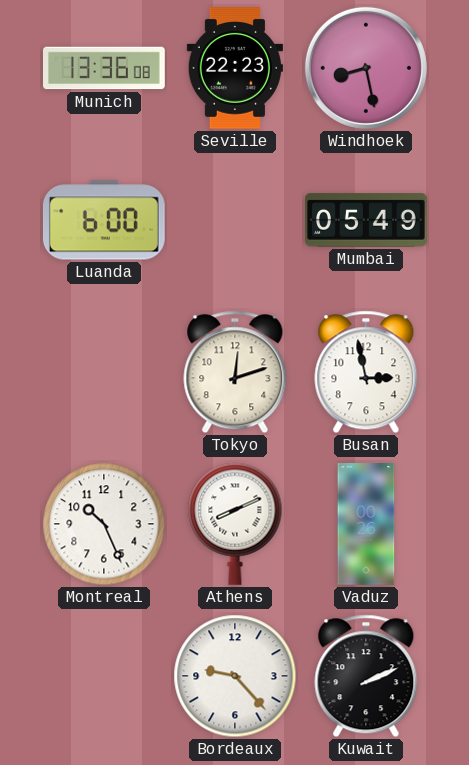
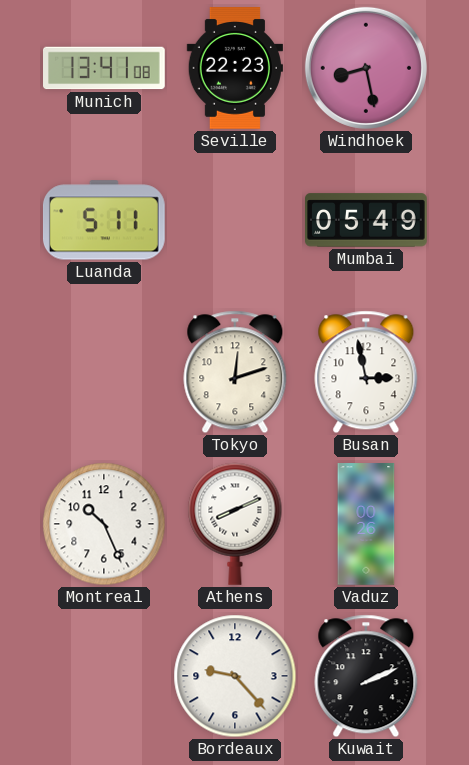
Munich: 13:36 -> 13:41 (105, 68)
Luanda: 6:00 -> 5:11 (104, 220)
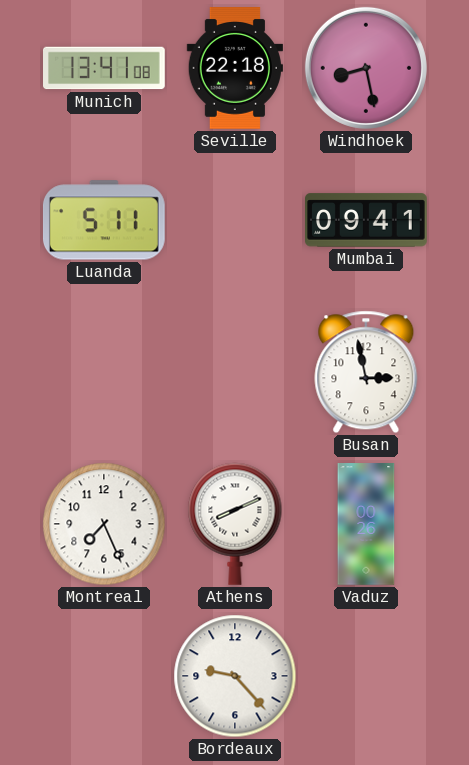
Seville: 22:23 -> 22:18 (235, 69)
Mumbai: 05:49 -> 09:41 (367, 220)
Tokyo: 12:12 -> none (235, 372)
Montreal: 10:26 -> 7:26 (104, 524)
Kuwait: 2:11 -> none (366, 676)
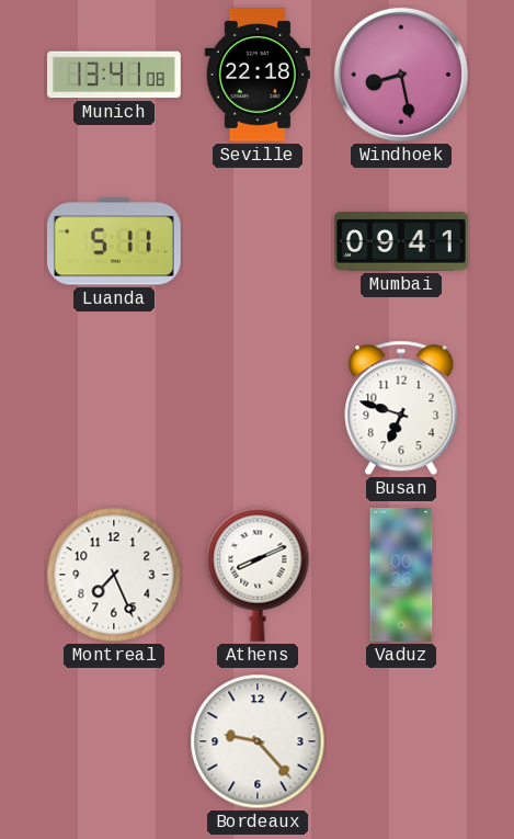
Busan: 2:58 -> 6:48 (401, 408)
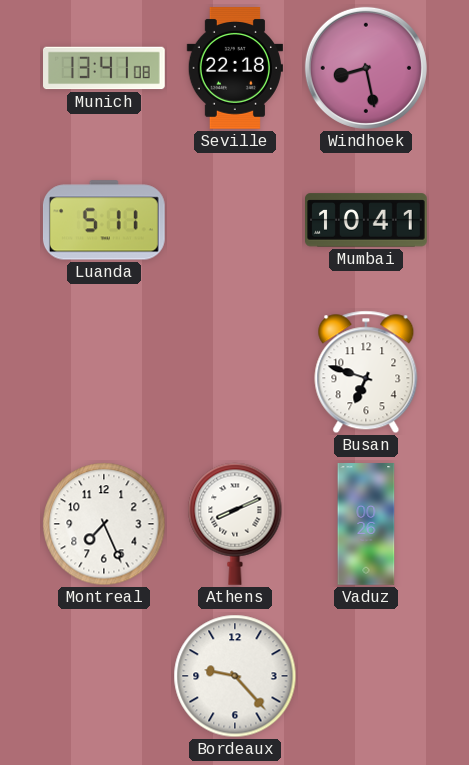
Mumbai: 09:41 -> 10:41 (367, 220)
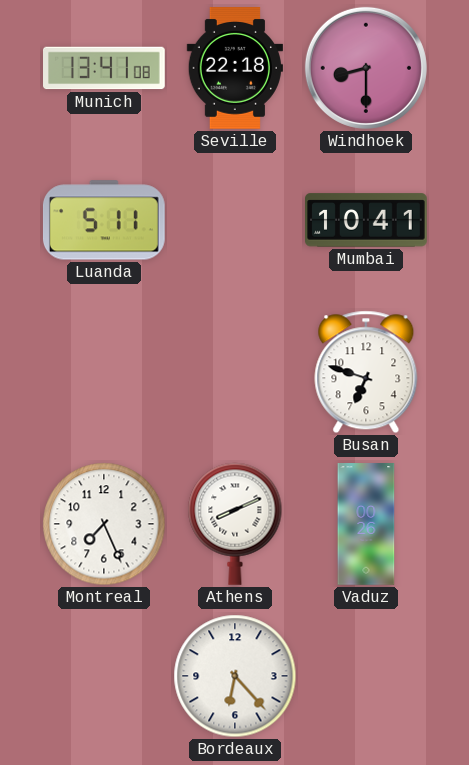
Windhoek: 8:28 -> 8:30 (366, 68)
Bordeaux: 9:23 -> 6:23 (235, 676)
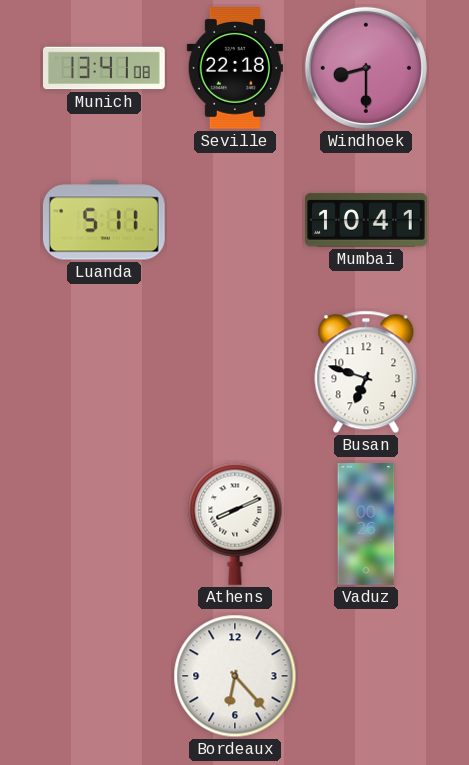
Montreal: 7:26 -> none (104, 524)
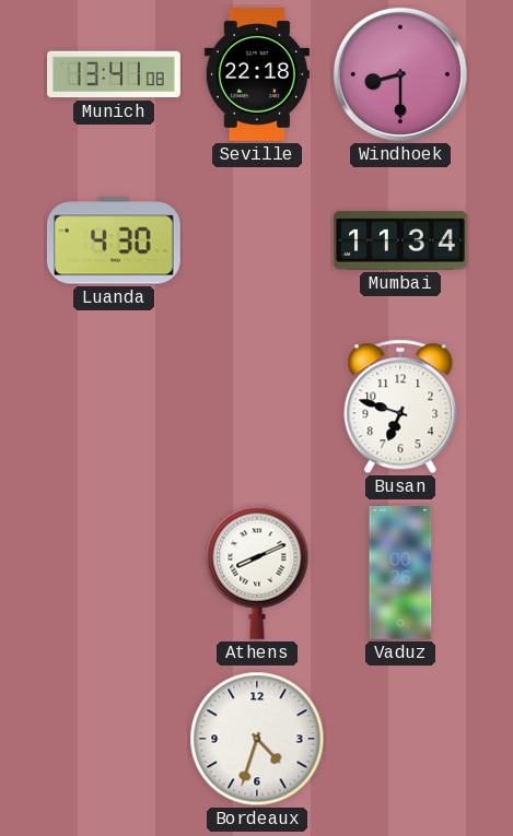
Luanda: 5:11 -> 4:30 (114, 240)
Mumbai: 10:41 -> 11:34 (401, 240)
Bordeaux: 6:23 -> 4:33 (257, 739)
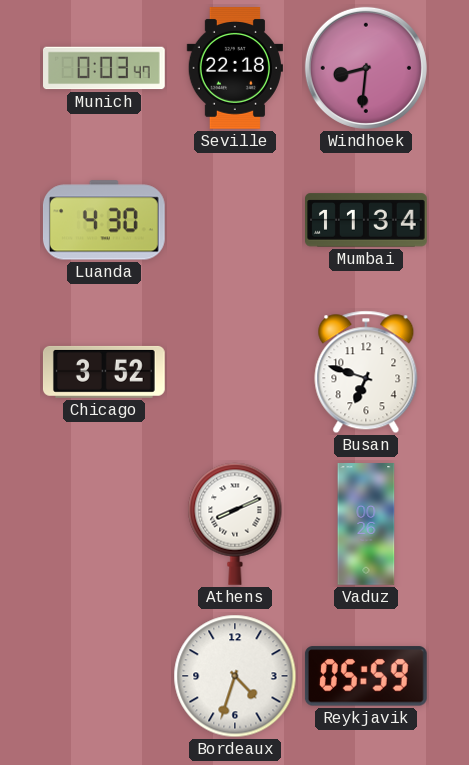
Munich: 13:41 -> 0:03 (105, 68)
Windhoek: 8:30 -> 8:31 (366, 68)
Chicago: none -> 3:52 (104, 372)
Reykjavik: none -> 05:59 (366, 676)
